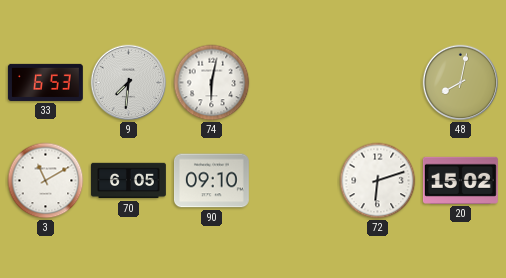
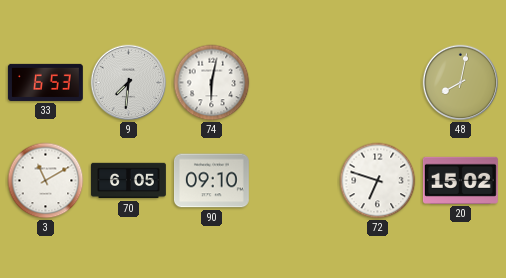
72: 6:12 -> 6:48 (378, 181)
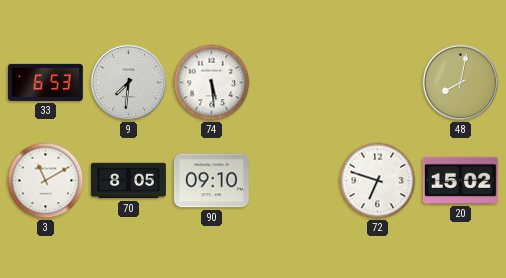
74: 6:02 -> 5:29 (212, 83)
70: 6:05 -> 8:05 (129, 181)
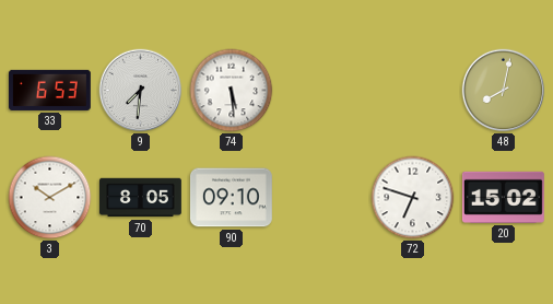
3: 11:10 -> 10:10 (50, 198)
